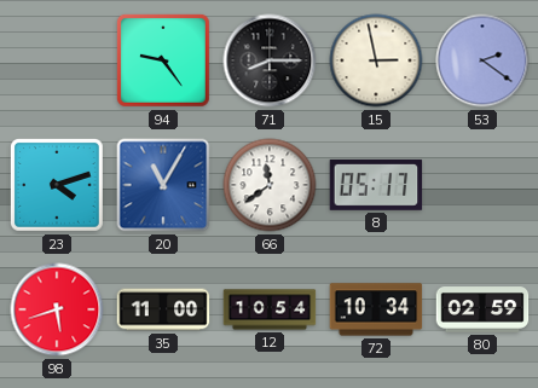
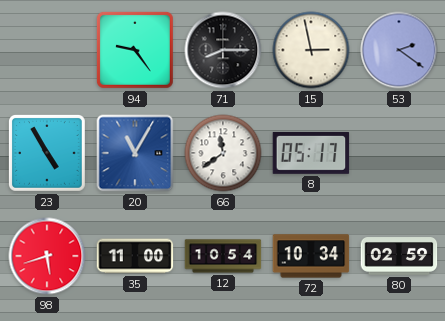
23: 4:12 -> 4:55 (47, 153)
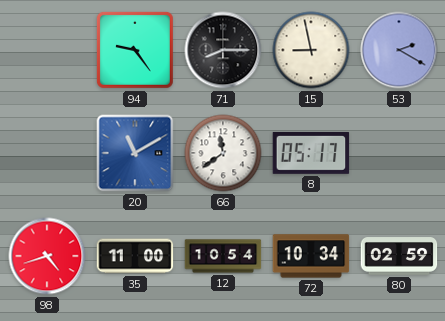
15: 2:58 -> 8:58 (311, 50)
53: 2:21 -> 2:20 (399, 50)
23: 4:55 -> none (47, 153)
20: 11:05 -> 11:10 (135, 153)
98: 5:42 -> 4:42 (47, 256)
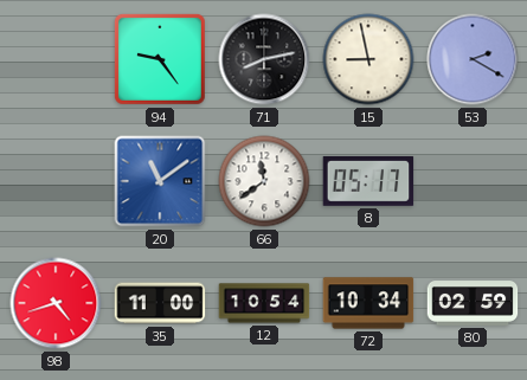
71: 8:15 -> 8:13 (264, 59)
20: 11:10 -> 11:09 (160, 181)
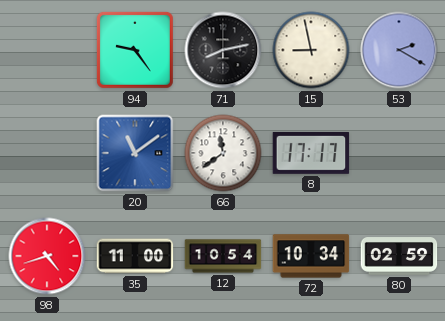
8: 05:17 -> 17:17 (311, 153)
